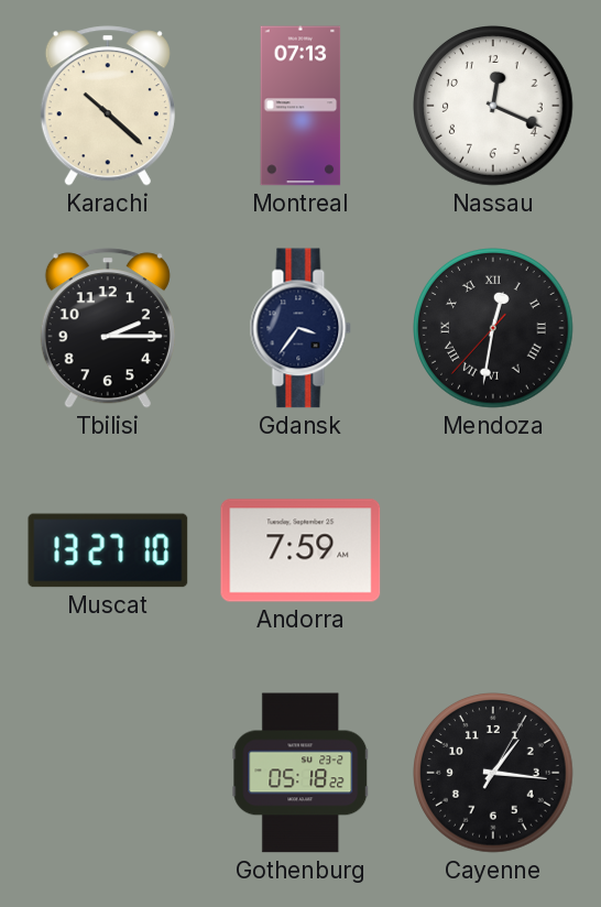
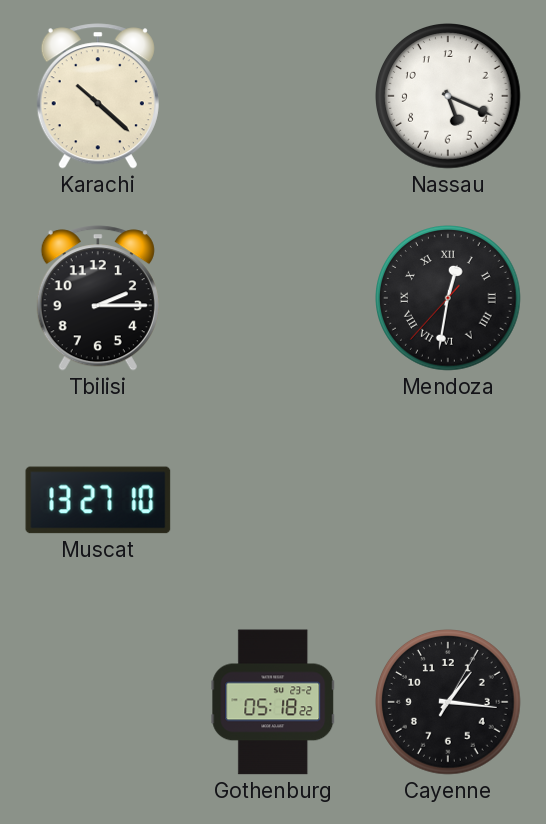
Montreal: 07:13 -> none (300, 106)
Nassau: 12:19 -> 5:19 (449, 97)
Gdansk: 3:36 -> none (300, 328)
Andorra: 7:59 -> none (300, 550)
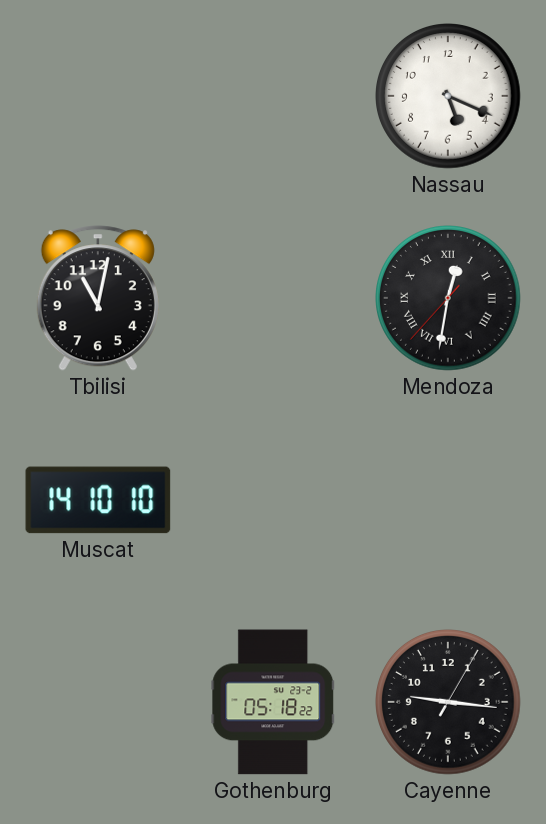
Karachi: 10:22 -> none (98, 96)
Tbilisi: 2:15 -> 11:02 (98, 298)
Muscat: 13:27 -> 14:10 (98, 500)
Cayenne: 1:16 -> 9:16 (449, 703)
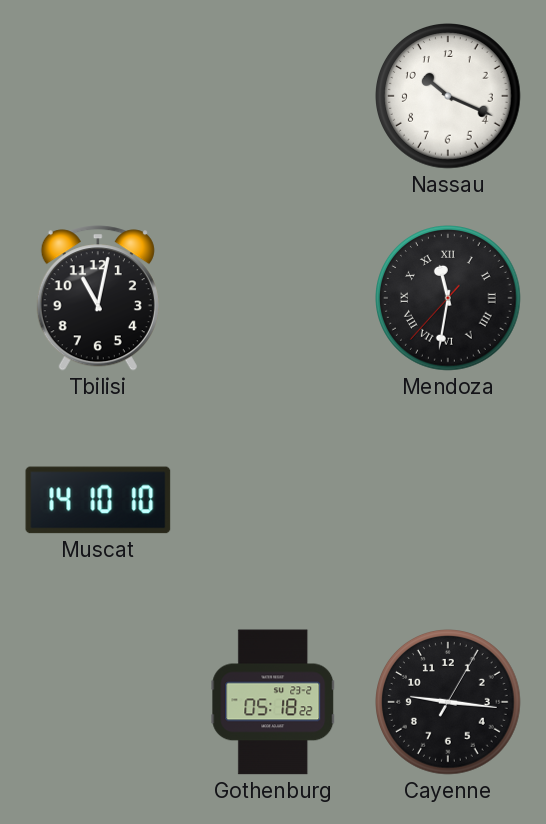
Nassau: 5:19 -> 10:19 (449, 97)
Mendoza: 12:31 -> 11:31 (449, 299)
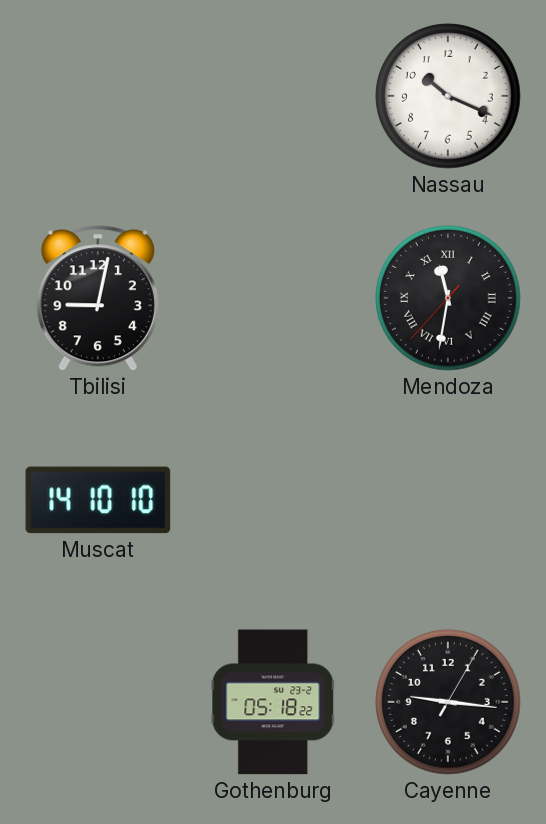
Tbilisi: 11:02 -> 9:02 (98, 298)
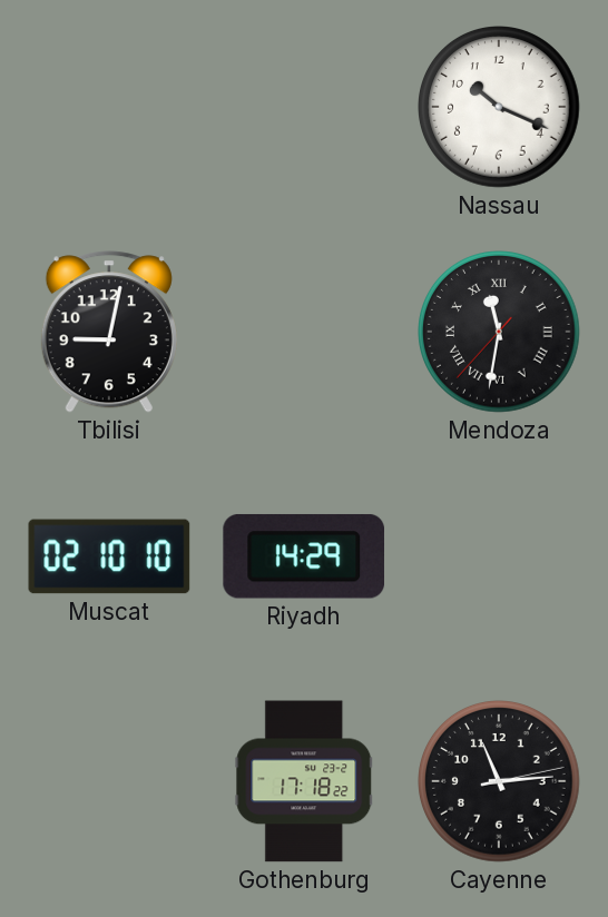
Muscat: 14:10 -> 02:10 (109, 556)
Riyadh: none -> 14:29 (304, 556)
Gothenburg: 05:18 -> 17:18 (304, 781)
Cayenne: 9:16 -> 11:14 (500, 782)
